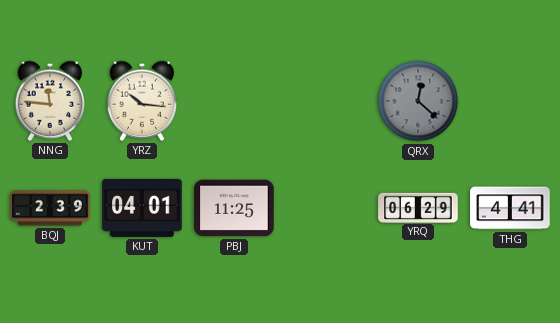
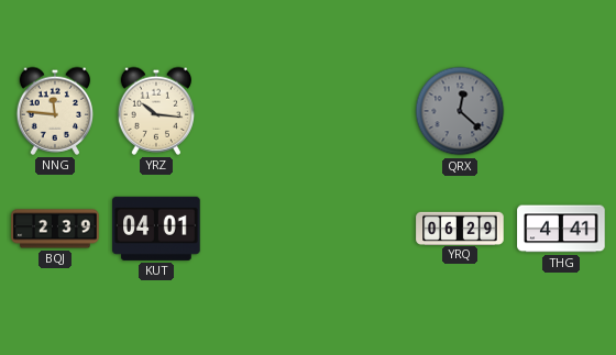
PBJ: 11:25 -> none (234, 208)
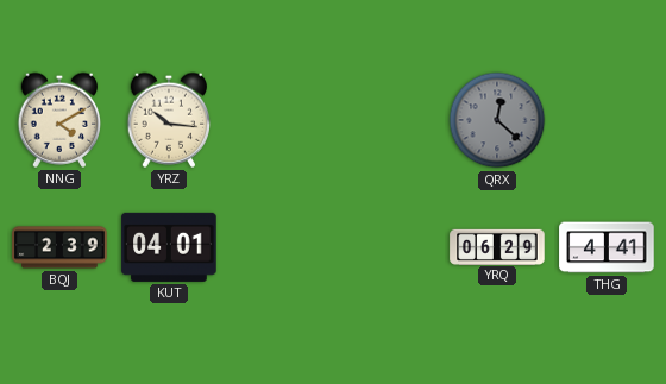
NNG: 11:46 -> 4:10 (59, 120)
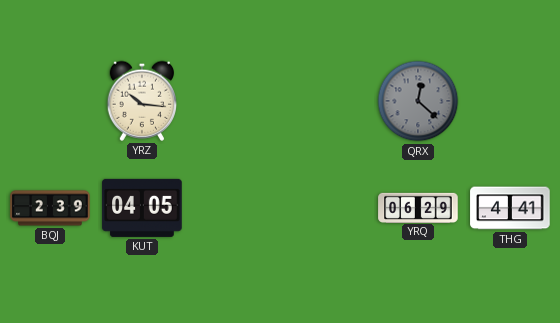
NNG: 4:10 -> none (59, 120)
KUT: 04:01 -> 04:05 (142, 208)
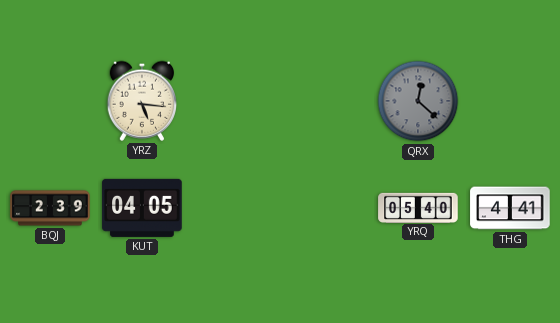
YRZ: 10:16 -> 5:16 (142, 101)
YRQ: 06:29 -> 05:40 (418, 207)
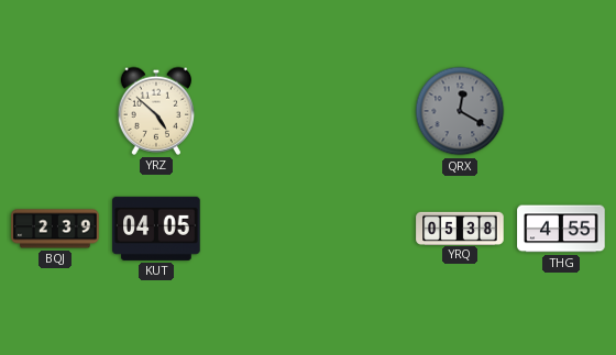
YRZ: 5:16 -> 4:52 (156, 111)
QRX: 12:22 -> 12:20 (460, 111)
YRQ: 05:40 -> 05:38 (460, 228)
THG: 4:41 -> 4:55 (561, 229)
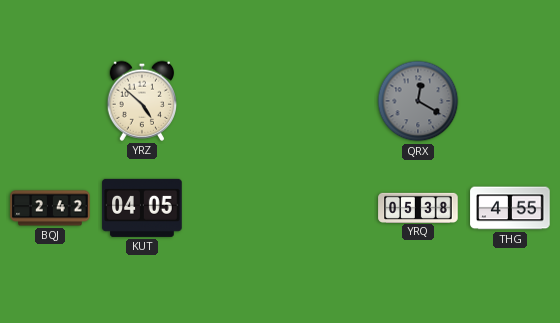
BQJ: 2:39 -> 2:42 (50, 208)
